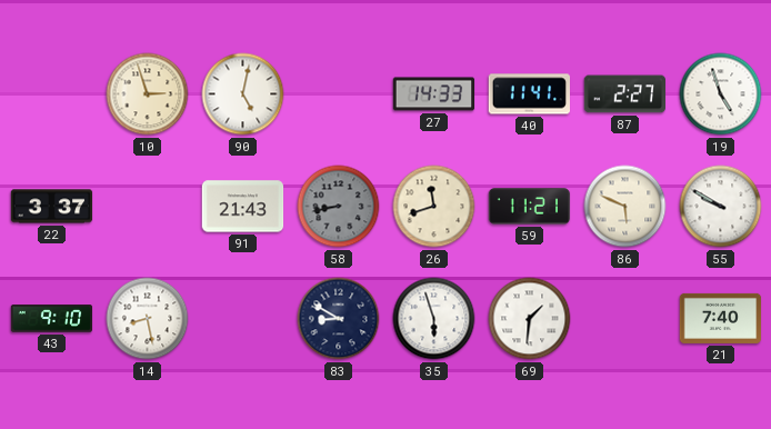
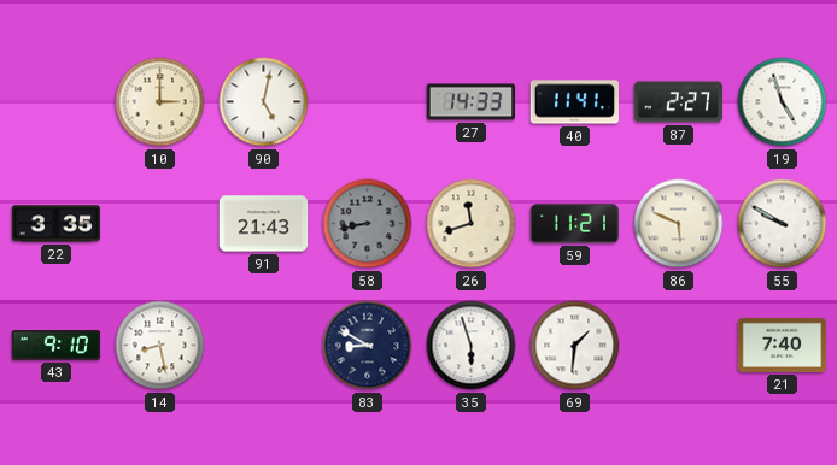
10: 2:57 -> 3:00 (160, 102)
22: 3:37 -> 3:35 (57, 224)
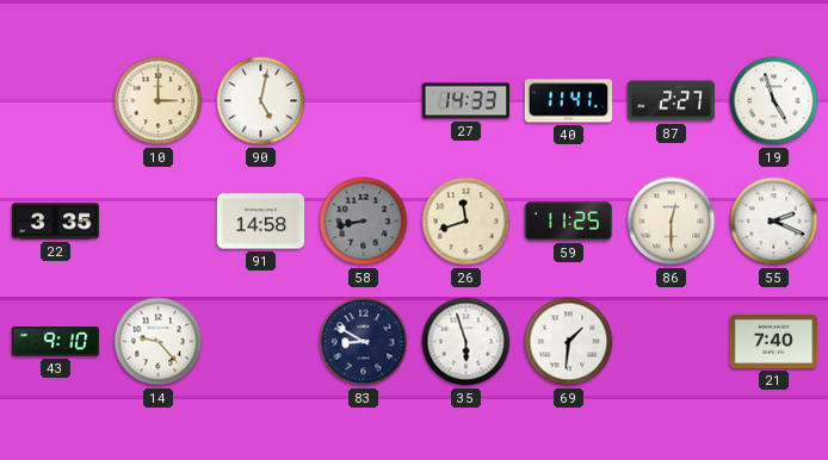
91: 21:43 -> 14:58 (261, 222)
59: 11:21 -> 11:25 (569, 222)
86: 5:49 -> 12:30 (672, 222)
55: 9:50 -> 2:19 (774, 222)
14: 8:28 -> 9:23 (159, 342)
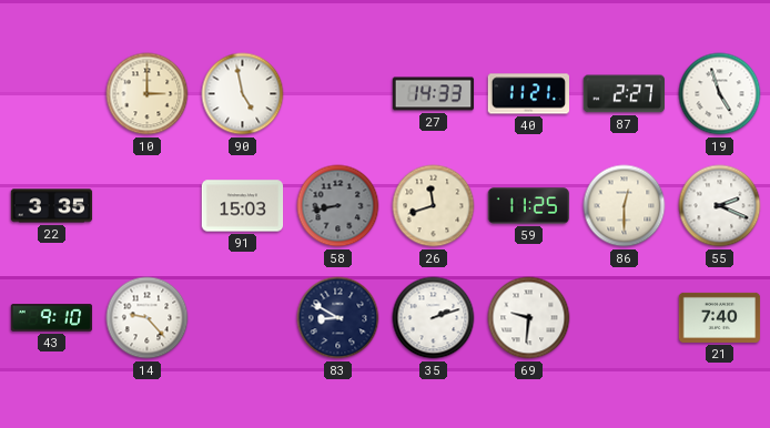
90: 5:02 -> 4:58 (243, 94)
40: 11:41 -> 11:21 (528, 94)
91: 14:58 -> 15:03 (243, 206)
35: 5:57 -> 2:12 (434, 318)
69: 1:31 -> 9:31 (529, 318)
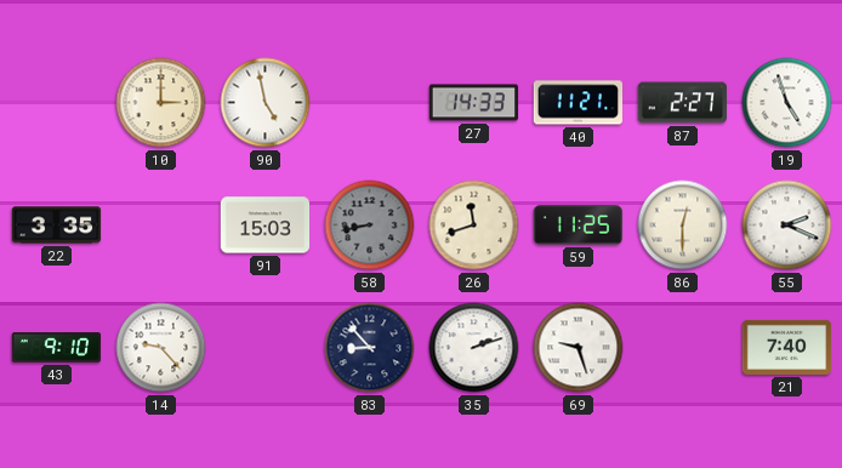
83: 8:50 -> 8:53 (370, 348)
69: 9:31 -> 9:27 (579, 348)
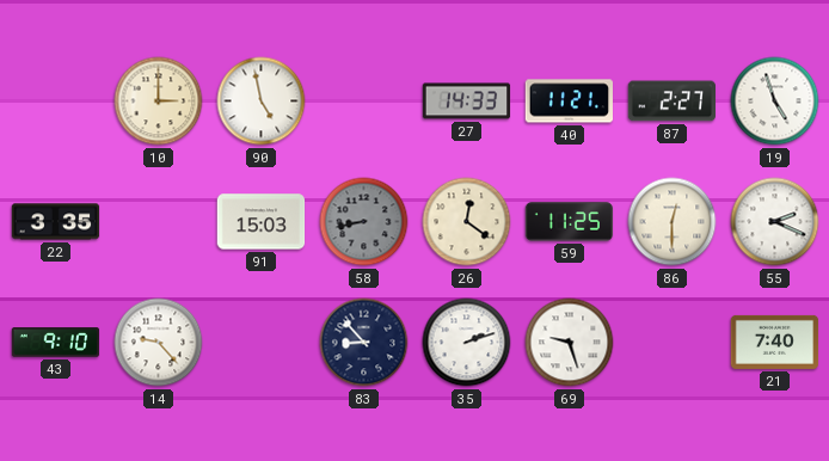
26: 11:42 -> 12:21 (467, 222)
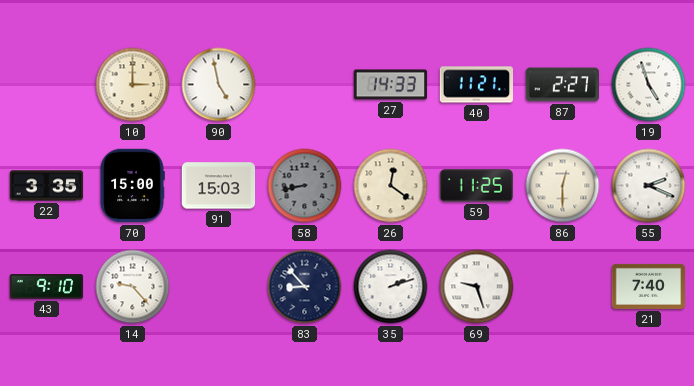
70: none -> 15:00 (132, 186)
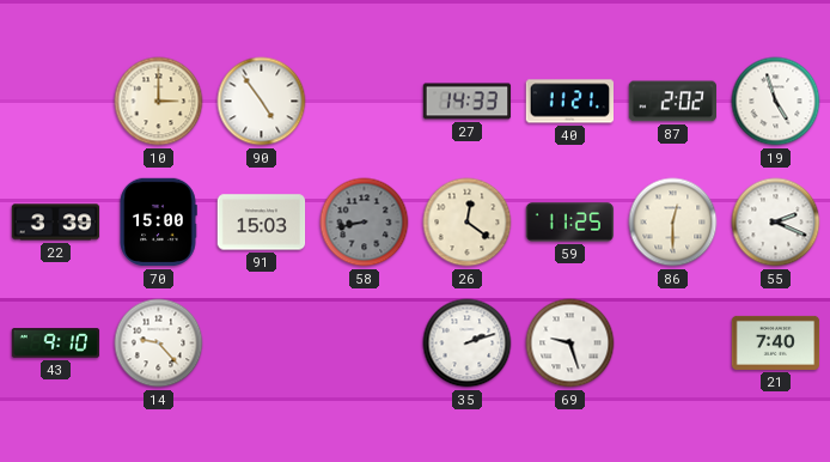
90: 4:58 -> 4:54 (262, 102)
87: 2:27 -> 2:02 (672, 102)
22: 3:35 -> 3:39 (56, 223)
83: 8:53 -> none (305, 287)
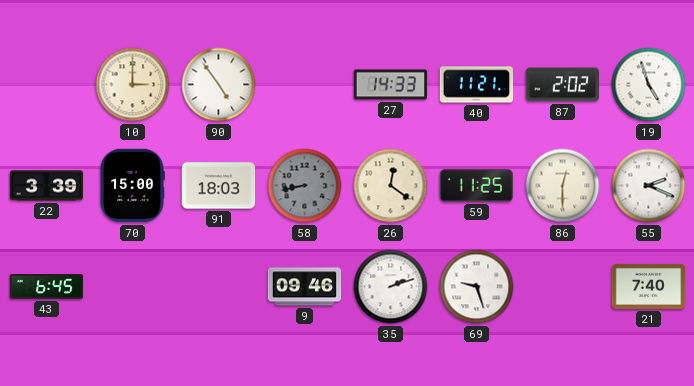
91: 15:03 -> 18:03 (219, 186)
43: 9:10 -> 6:45 (47, 287)
14: 9:23 -> none (159, 344)
9: none -> 09:46 (305, 287)
